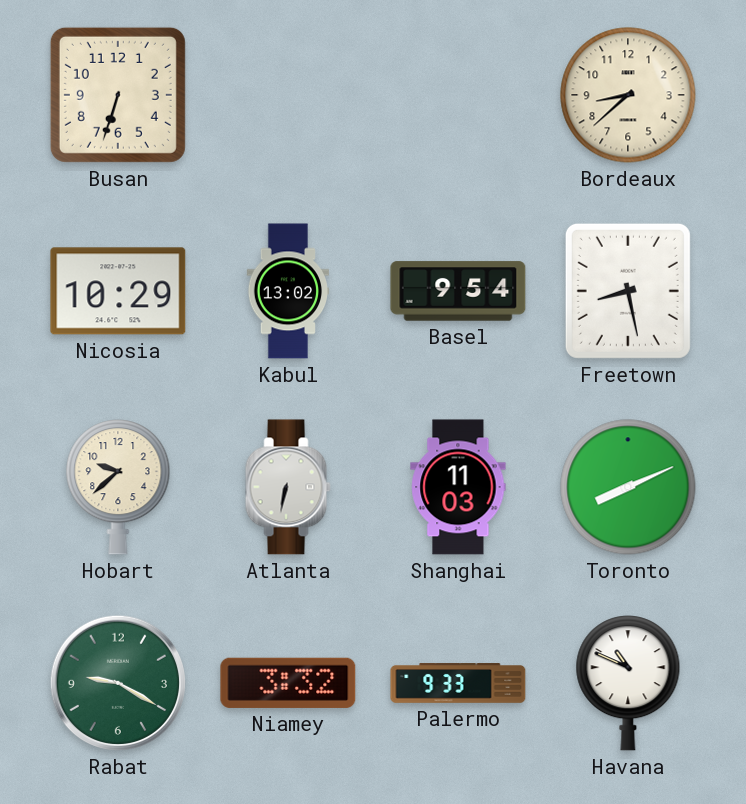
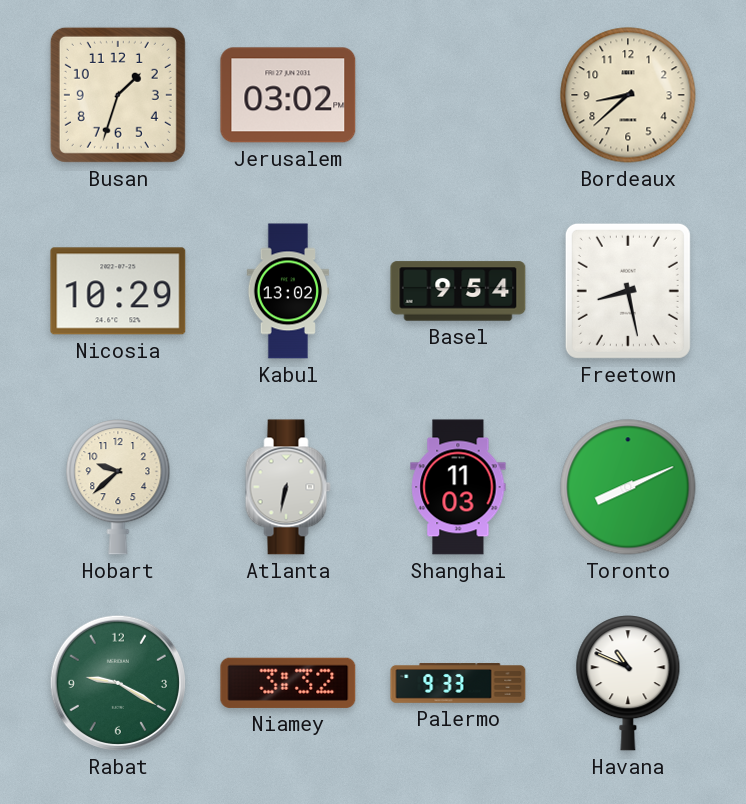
Busan: 6:33 -> 1:33 (118, 95)
Jerusalem: none -> 03:02 (288, 95)
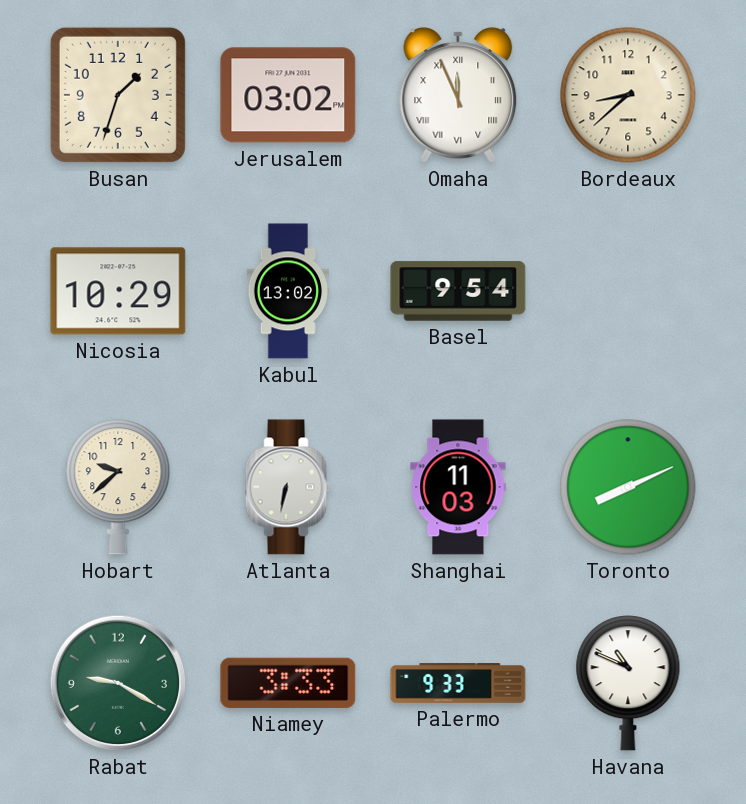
Omaha: none -> 11:56 (458, 95)
Freetown: 8:28 -> none (628, 291)
Niamey: 3:32 -> 3:33 (288, 683)
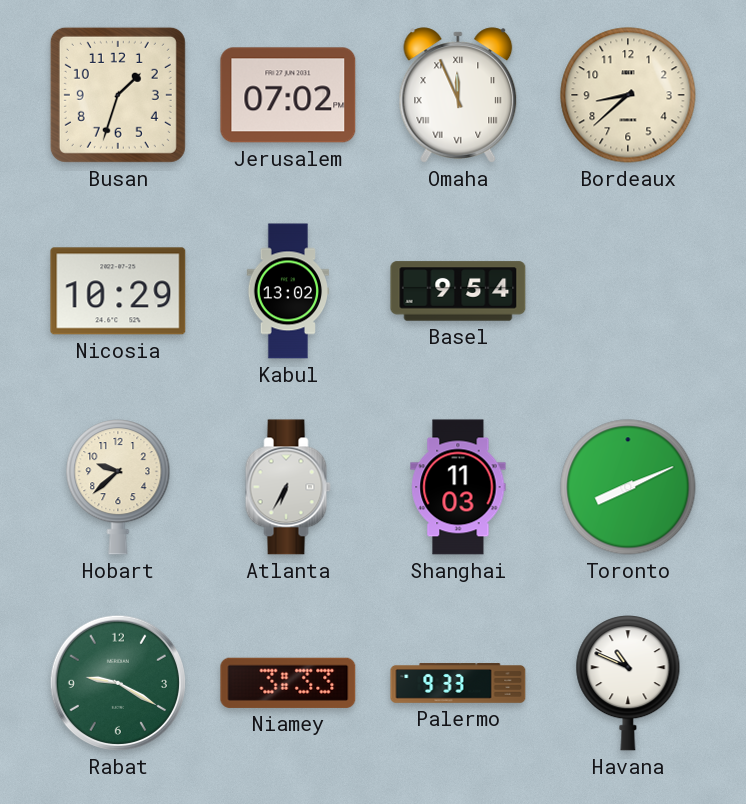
Jerusalem: 03:02 -> 07:02 (288, 95)
Atlanta: 6:32 -> 6:35 (288, 487)
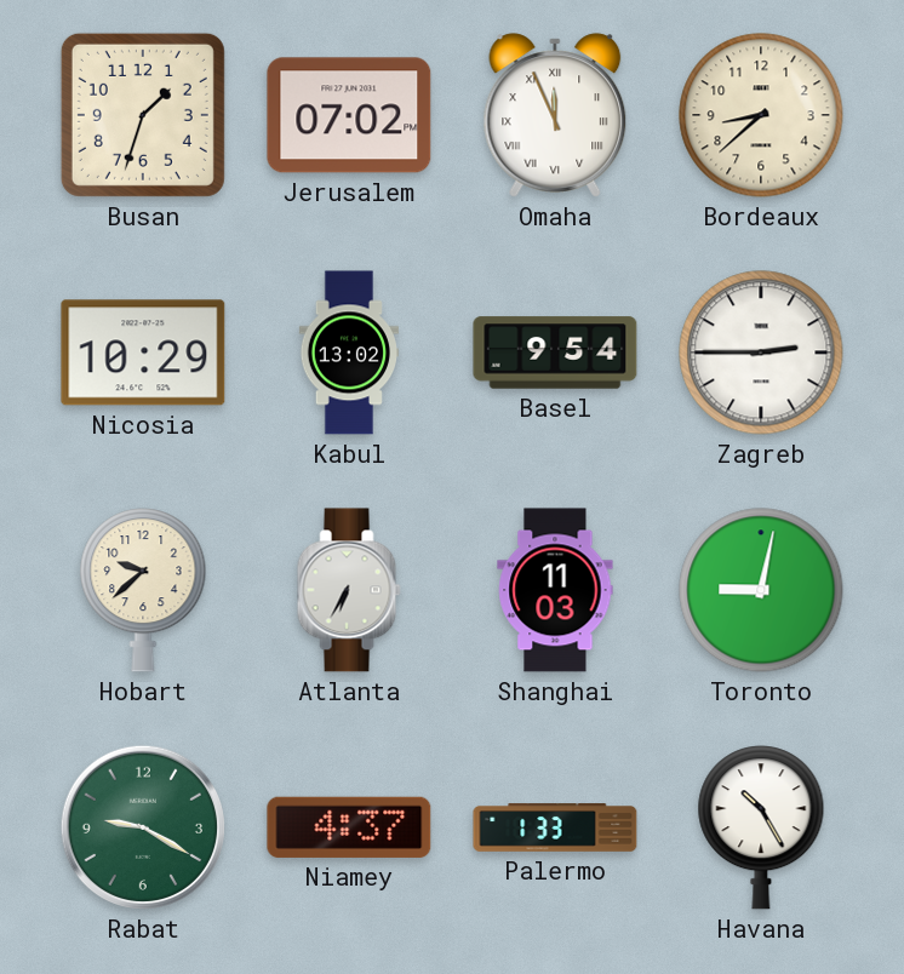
Zagreb: none -> 2:45 (761, 353)
Toronto: 8:11 -> 9:02 (761, 590)
Niamey: 3:33 -> 4:37 (349, 827)
Palermo: 9:33 -> 1:33 (555, 827)
Havana: 10:49 -> 10:25 (761, 827)
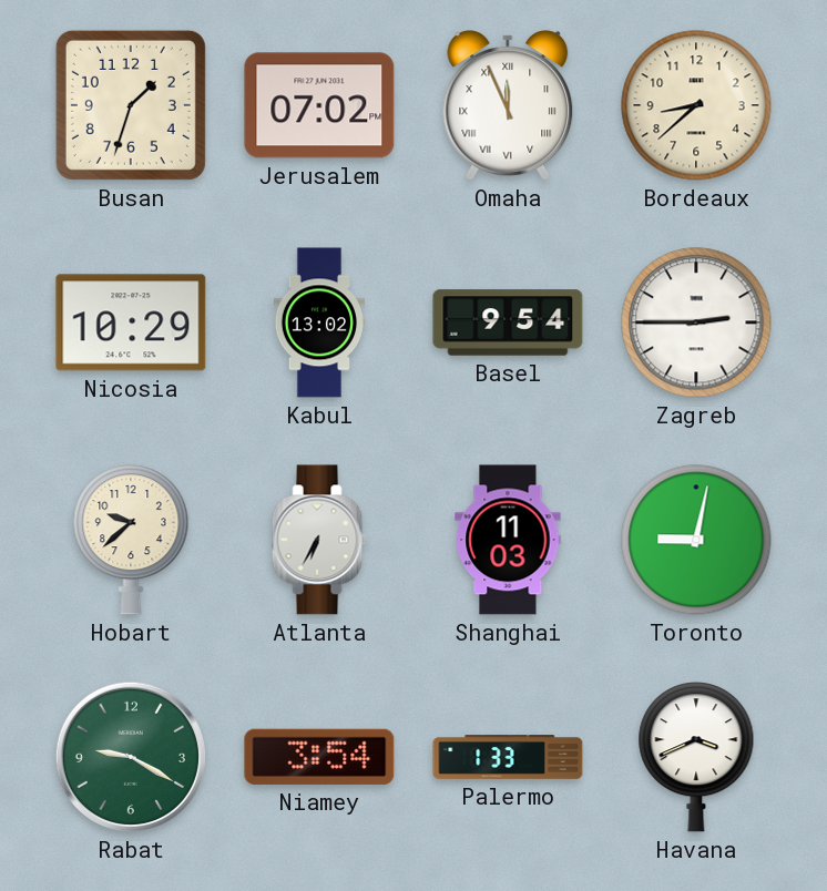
Niamey: 4:37 -> 3:54 (319, 757)
Havana: 10:25 -> 3:41 (696, 757)
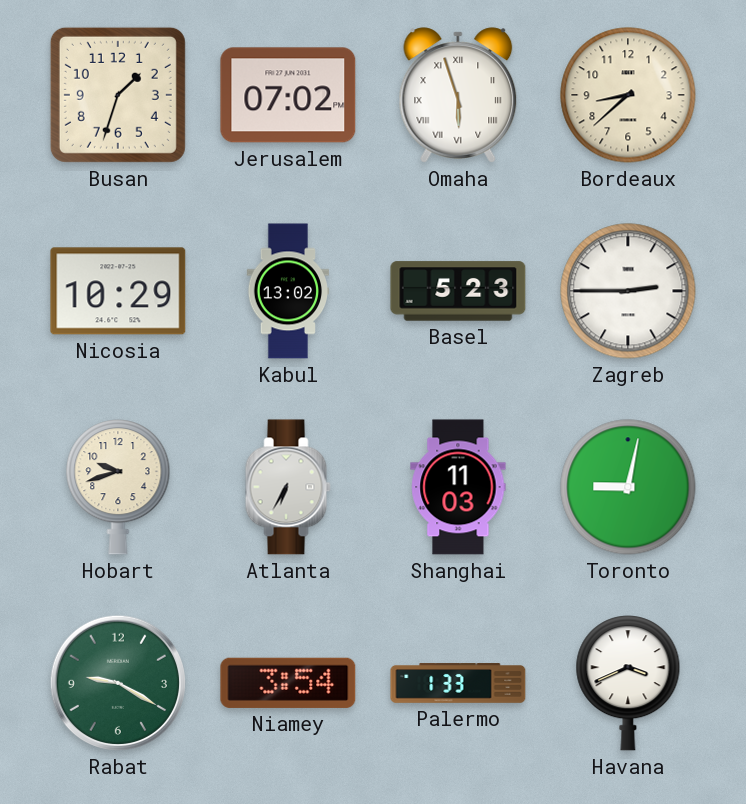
Omaha: 11:56 -> 5:57 (458, 95)
Basel: 9:54 -> 5:23 (458, 291)
Hobart: 9:38 -> 9:42 (118, 487)
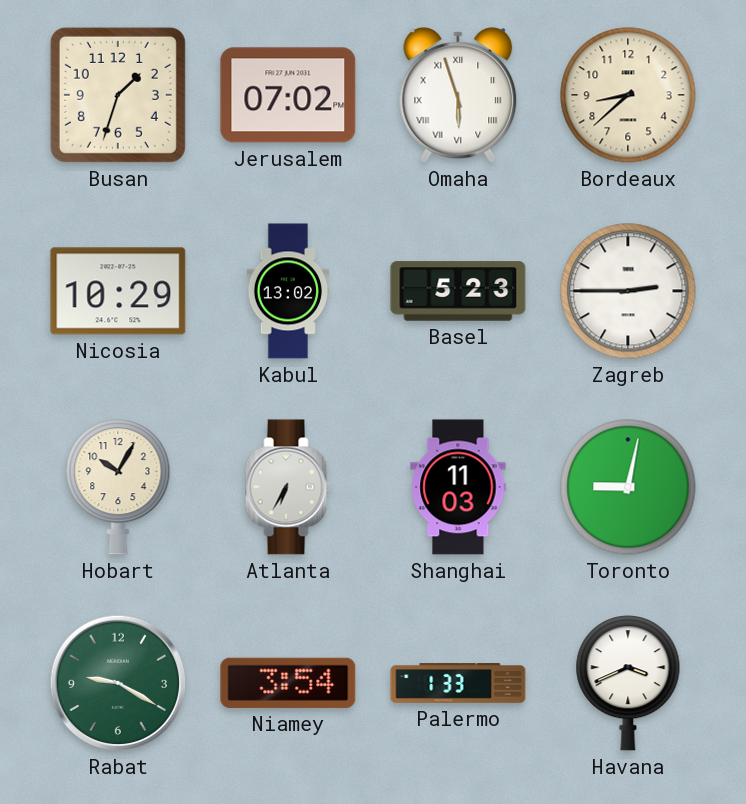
Hobart: 9:42 -> 10:05 (118, 487)
